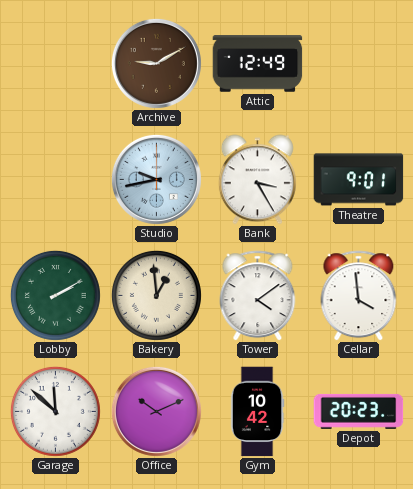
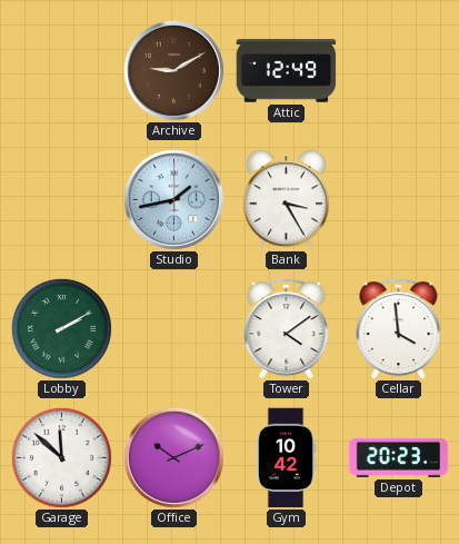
Studio: 9:43 -> 1:43 (173, 199)
Theatre: 9:01 -> none (359, 180)
Bakery: 12:59 -> none (156, 295)
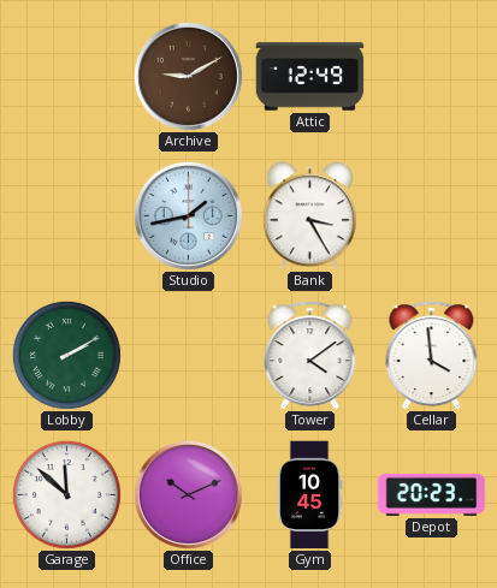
Gym: 10:42 -> 10:45 (309, 495)
